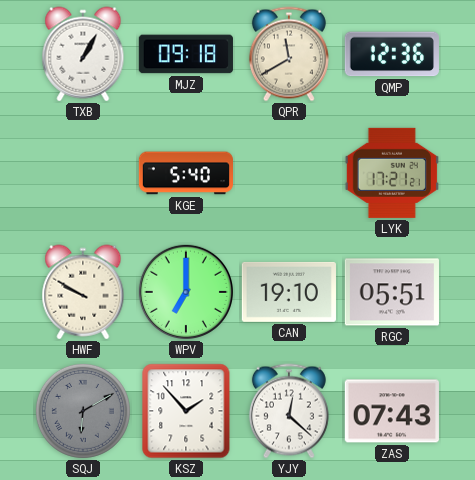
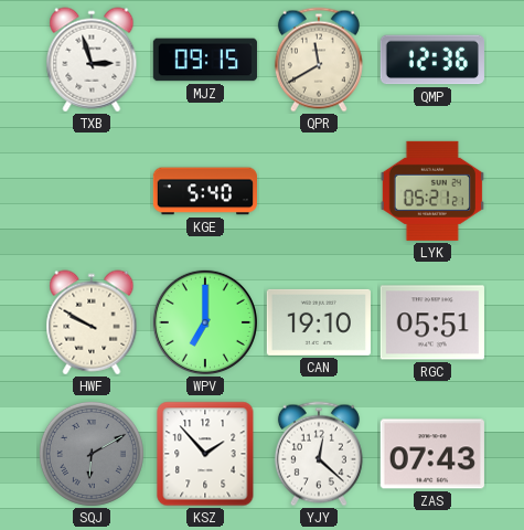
TXB: 1:05 -> 2:57 (92, 60)
MJZ: 09:18 -> 09:15 (205, 60)
LYK: 17:21 -> 05:21 (432, 191)
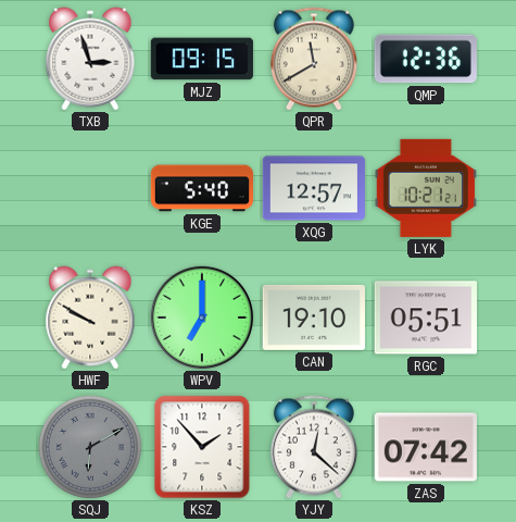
XQG: none -> 12:57 (314, 188)
LYK: 05:21 -> 10:21 (426, 188)
ZAS: 07:43 -> 07:42 (426, 447)
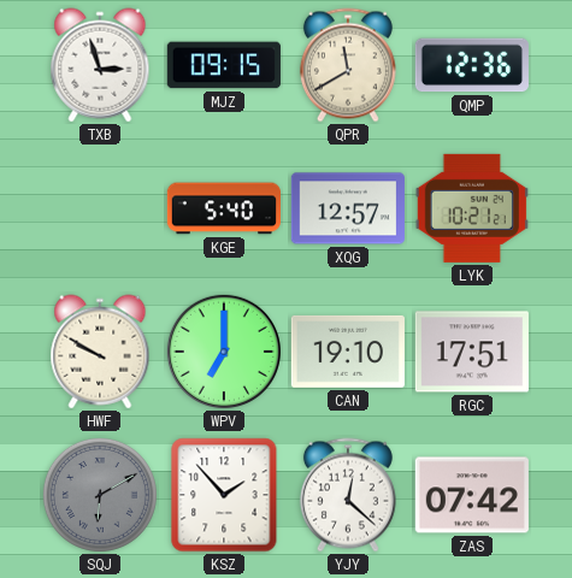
RGC: 05:51 -> 17:51 (472, 352)
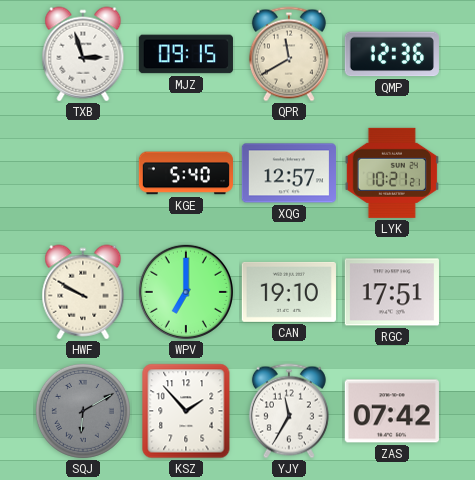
YJY: 12:22 -> 11:35 (289, 411)
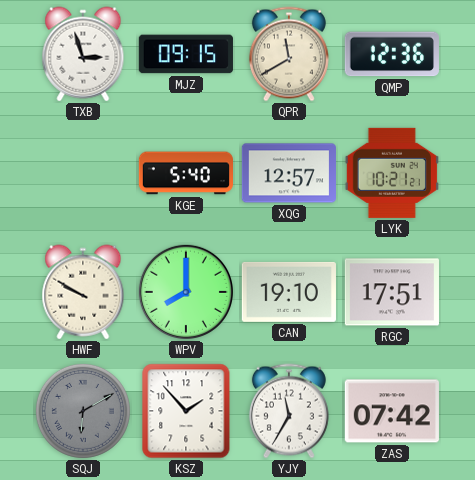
WPV: 7:00 -> 8:00 (186, 292)
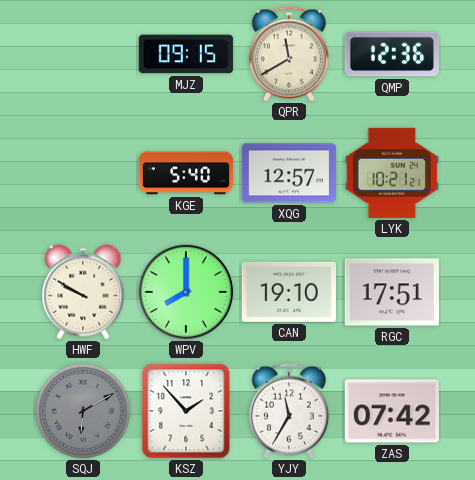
TXB: 2:57 -> none (83, 54)
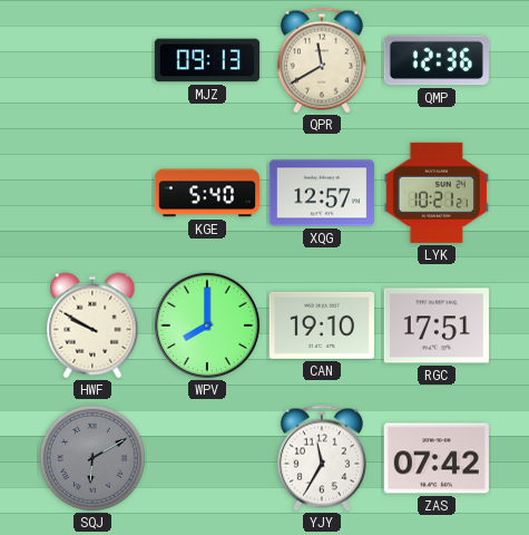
MJZ: 09:15 -> 09:13 (207, 60)
KSZ: 1:53 -> none (186, 411)
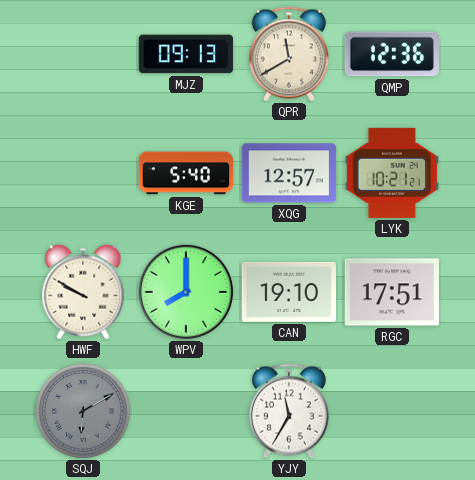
ZAS: 07:42 -> none (437, 458)
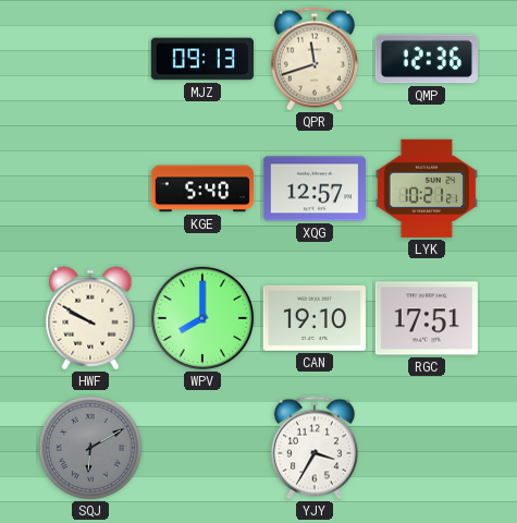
QPR: 11:40 -> 11:42 (315, 59)
YJY: 11:35 -> 3:35 (315, 448)
